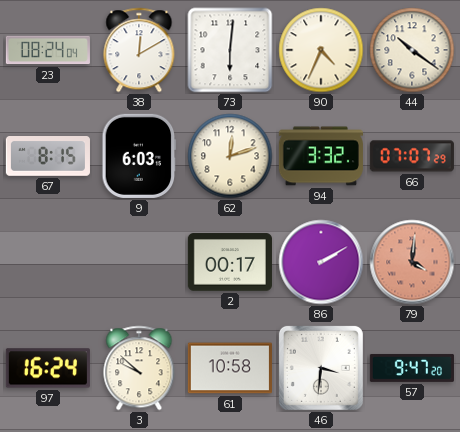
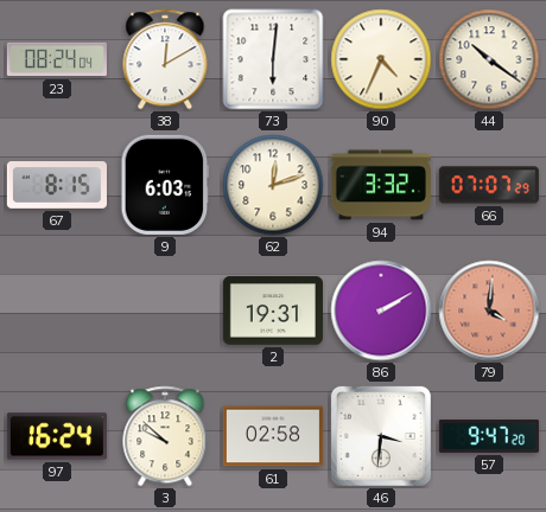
2: 00:17 -> 19:31 (273, 311)
61: 10:58 -> 02:58 (273, 436)
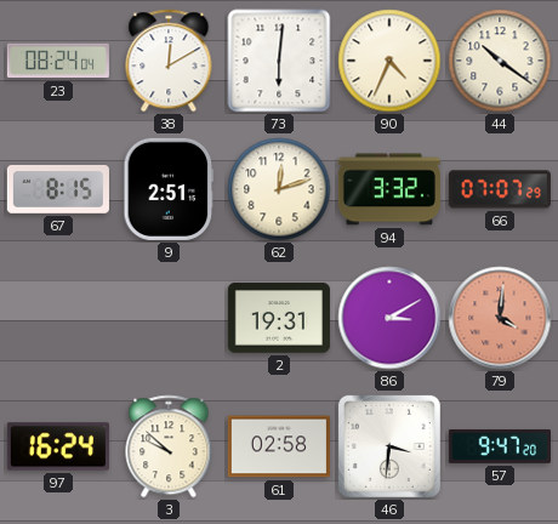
9: 6:03 -> 2:51 (169, 189)
86: 2:10 -> 3:10 (389, 318)
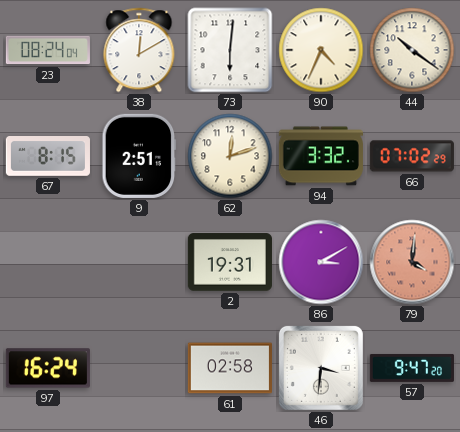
66: 07:07 -> 07:02 (412, 156)
3: 9:52 -> none (169, 446)
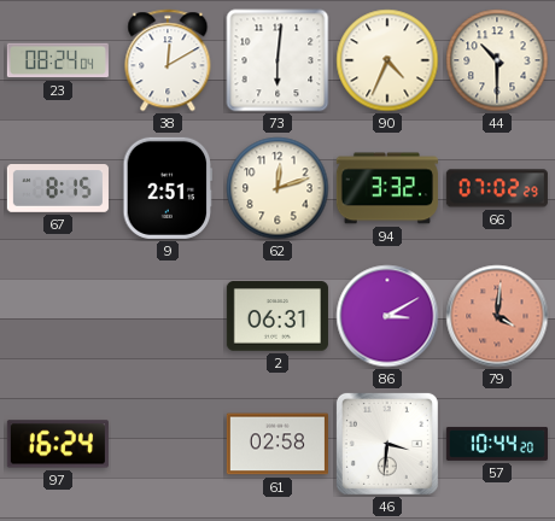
44: 10:21 -> 10:30 (497, 60)
2: 19:31 -> 06:31 (277, 316)
57: 9:47 -> 10:44 (497, 444)
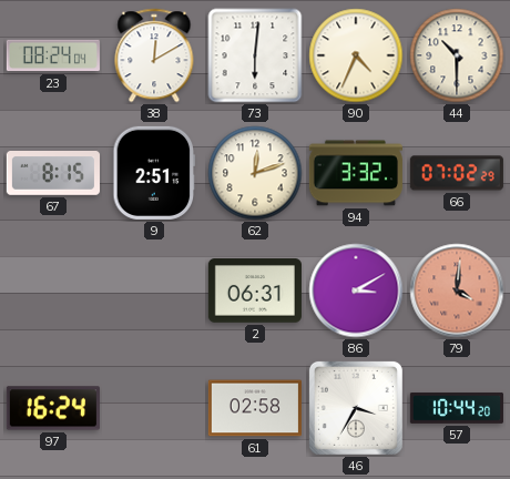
46: 3:31 -> 3:35 (356, 408)
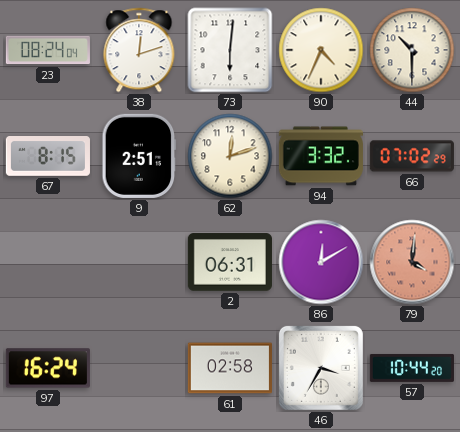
38: 12:10 -> 12:12 (139, 50)
86: 3:10 -> 12:10 (321, 262)
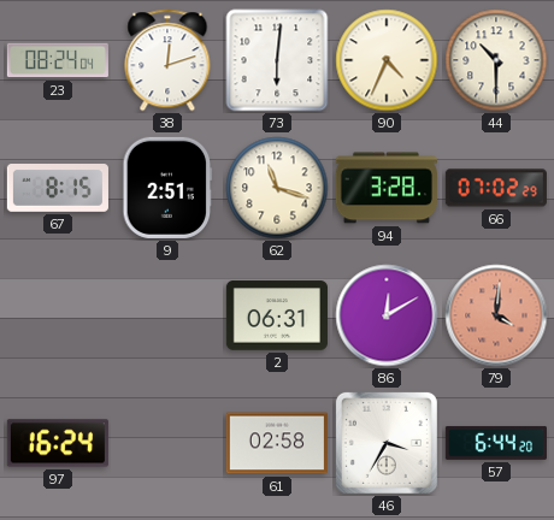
62: 12:12 -> 11:18 (277, 188)
94: 3:32 -> 3:28 (387, 188)
57: 10:44 -> 6:44 (496, 443)
